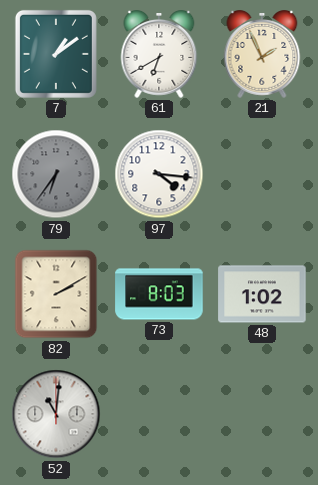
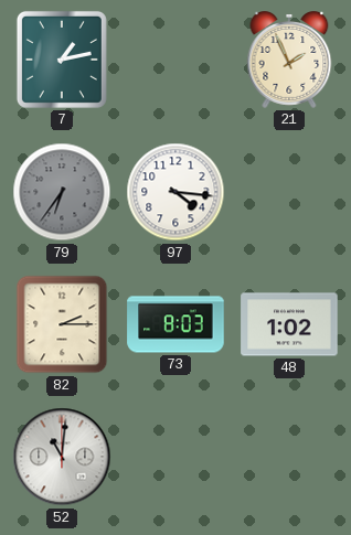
7: 1:09 -> 1:13 (62, 60)
61: 6:40 -> none (159, 55)
82: 2:10 -> 2:15 (62, 324)
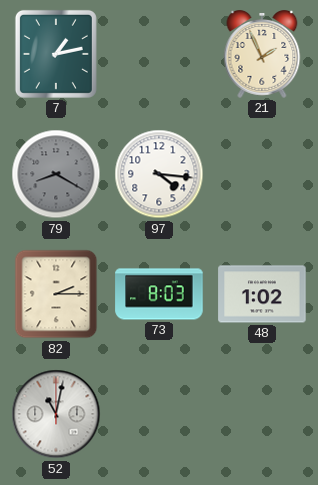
79: 6:36 -> 8:20 (56, 174)
52: 11:01 -> 11:02 (56, 414)
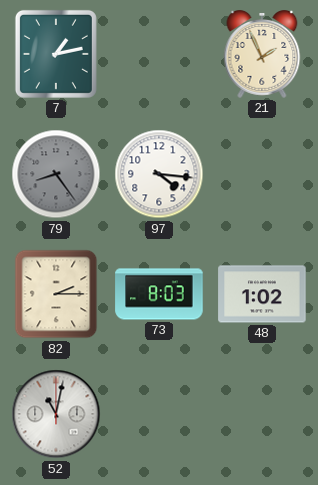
79: 8:20 -> 8:24 (56, 174)
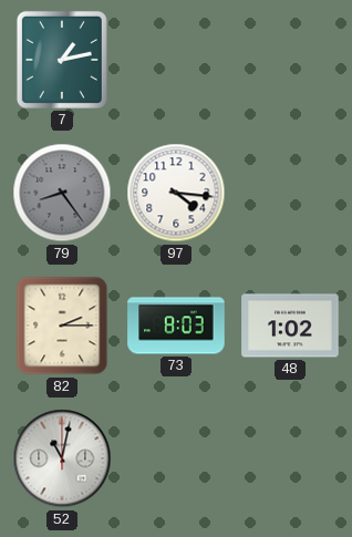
21: 1:56 -> none (262, 55)
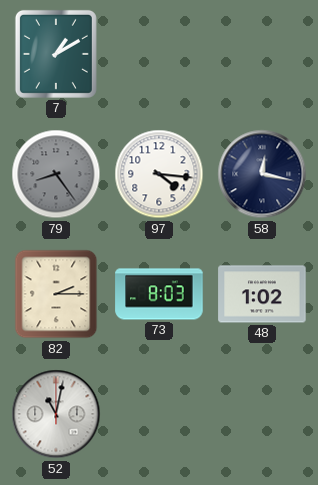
7: 1:13 -> 1:10 (56, 54)
58: none -> 12:17 (262, 174)
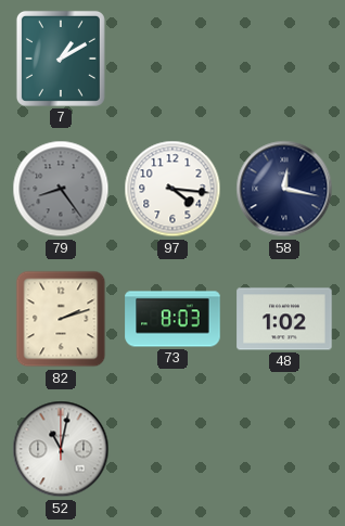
82: 2:15 -> 2:12 (61, 319)
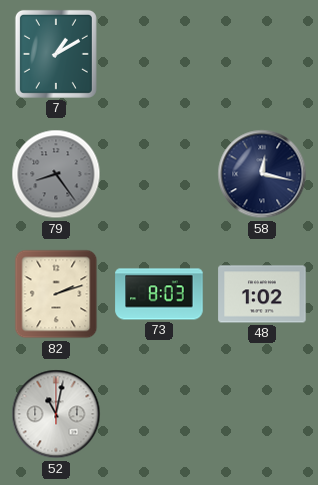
97: 4:16 -> none (173, 189)
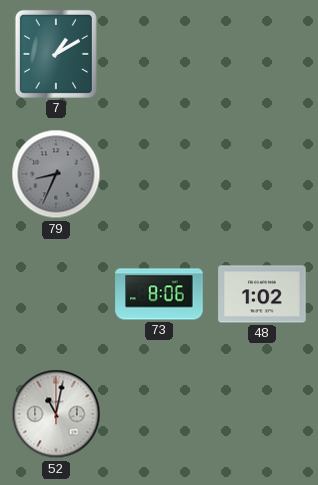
79: 8:24 -> 8:34 (56, 174)
58: 12:17 -> none (262, 174)
82: 2:12 -> none (56, 294)
73: 8:03 -> 8:06 (159, 294)
